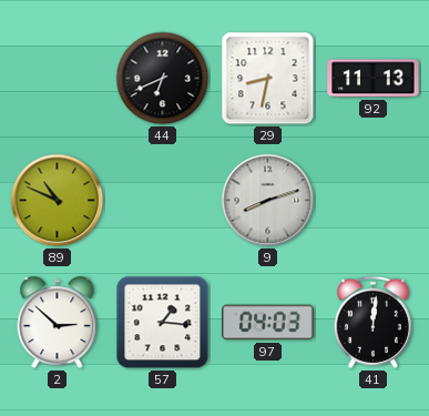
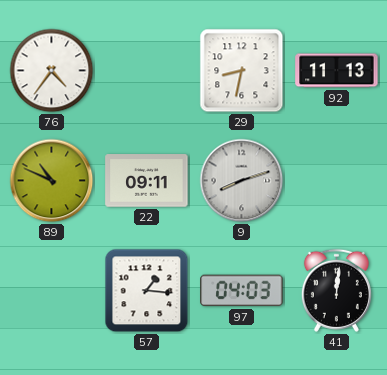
76: none -> 4:36 (52, 71)
44: 6:41 -> none (163, 79)
22: none -> 09:11 (147, 181)
2: 2:52 -> none (58, 323)
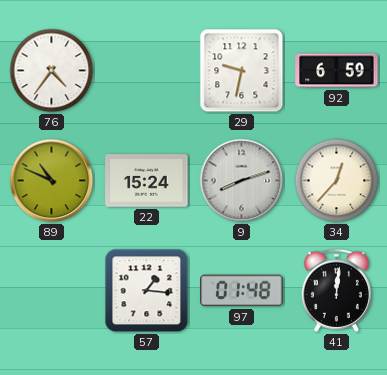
29: 8:32 -> 9:32 (242, 71)
92: 11:13 -> 6:59 (337, 71)
22: 09:11 -> 15:24 (147, 181)
34: none -> 12:37 (337, 181)
97: 04:03 -> 01:48 (242, 291)
